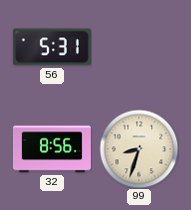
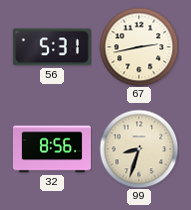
67: none -> 2:43 (139, 47)
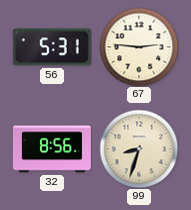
67: 2:43 -> 2:46 (139, 47)
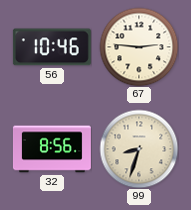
56: 5:31 -> 10:46 (52, 47)
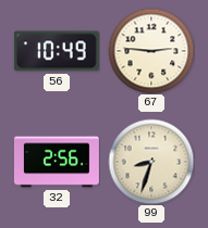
56: 10:46 -> 10:49 (57, 51)
32: 8:56 -> 2:56 (57, 162)
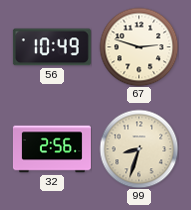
67: 2:46 -> 2:48 (139, 47)
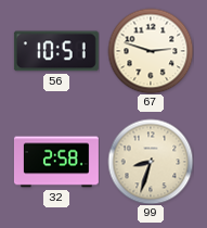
56: 10:49 -> 10:51 (56, 51)
32: 2:56 -> 2:58 (56, 162)
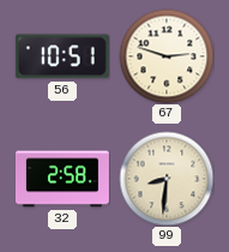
99: 8:33 -> 8:31 (167, 179)
